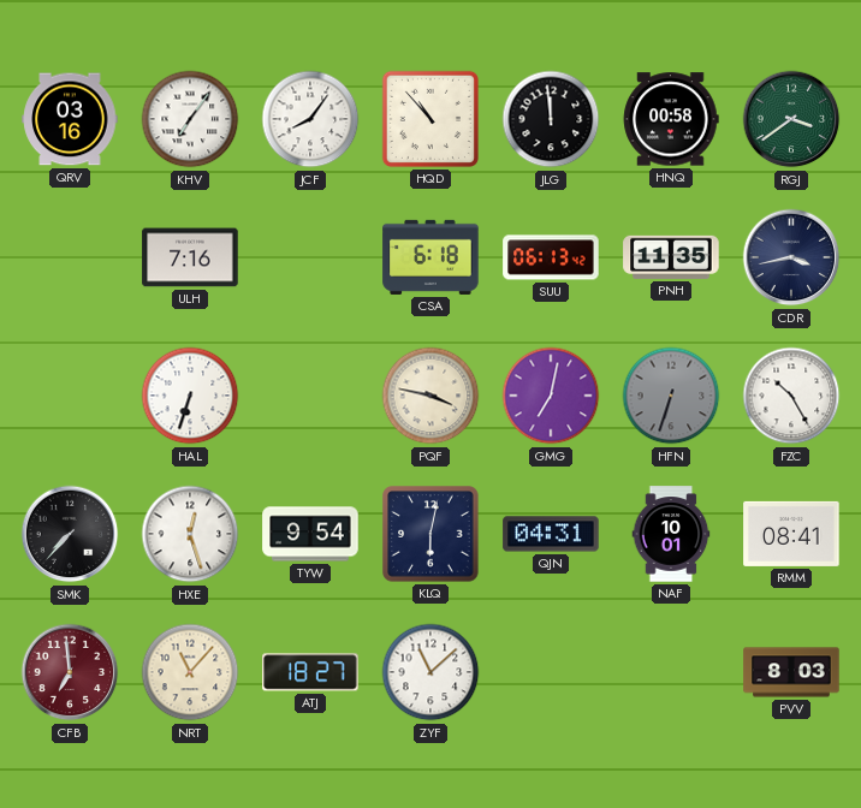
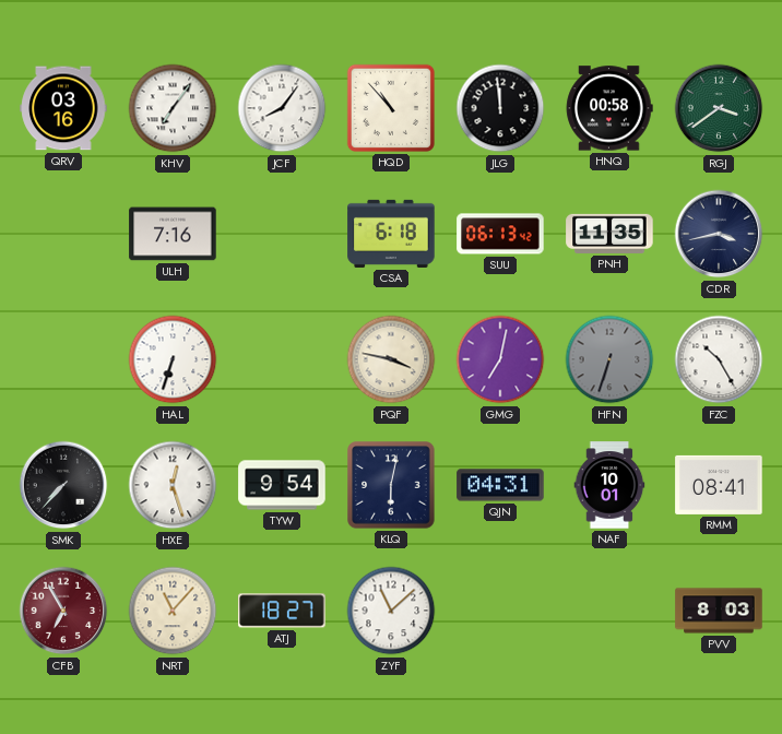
CFB: 6:59 -> 6:55 (63, 611)
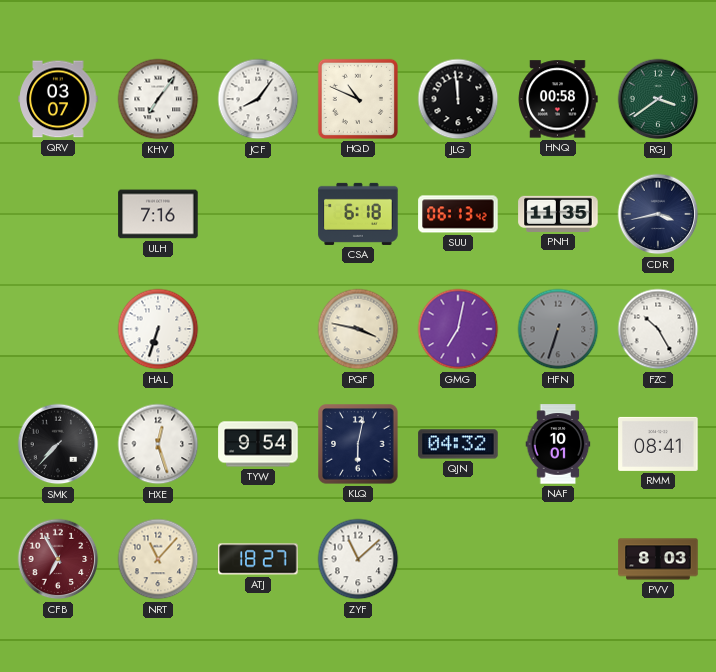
QRV: 03:16 -> 03:07 (58, 99)
HQD: 10:53 -> 10:49 (358, 99)
QJN: 04:31 -> 04:32 (458, 444)
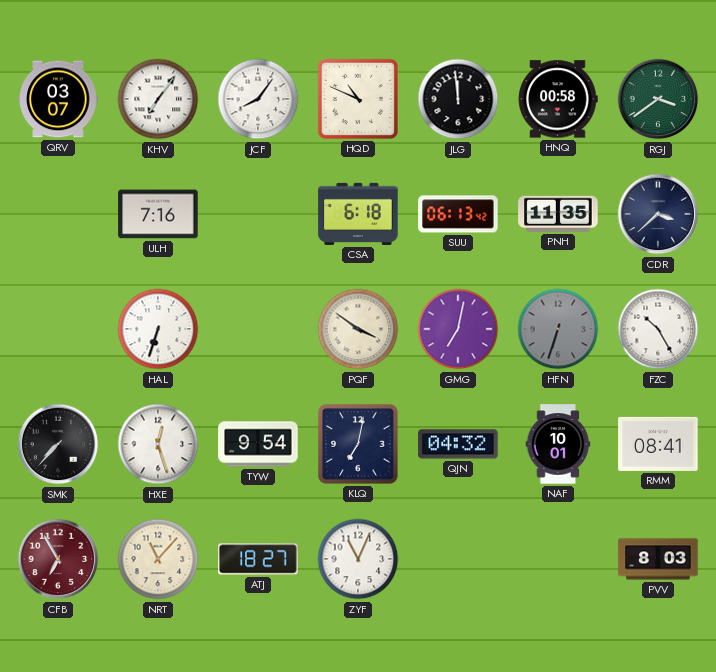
CDR: 3:43 -> 3:38 (658, 214)
PQF: 3:47 -> 3:51 (358, 329)
KLQ: 6:02 -> 7:02 (358, 444)
ZYF: 11:08 -> 11:04 (358, 559)
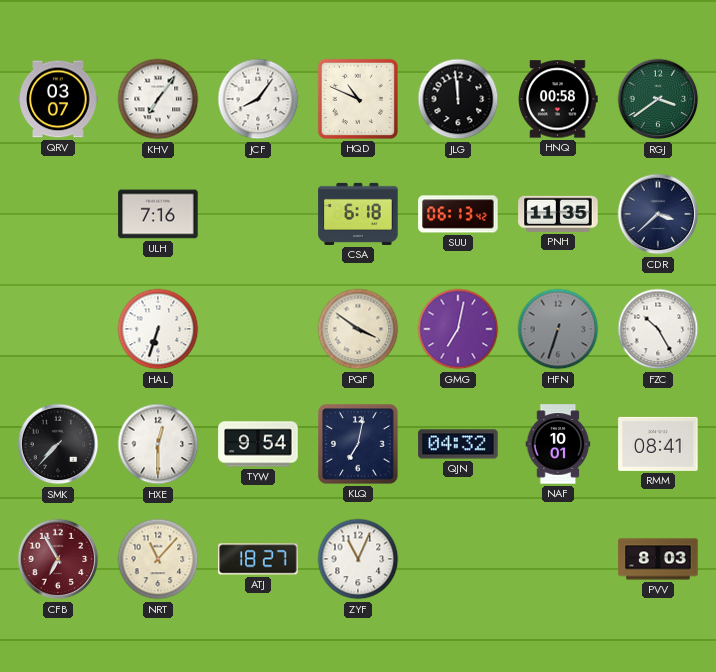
HXE: 12:27 -> 12:30 (158, 444)
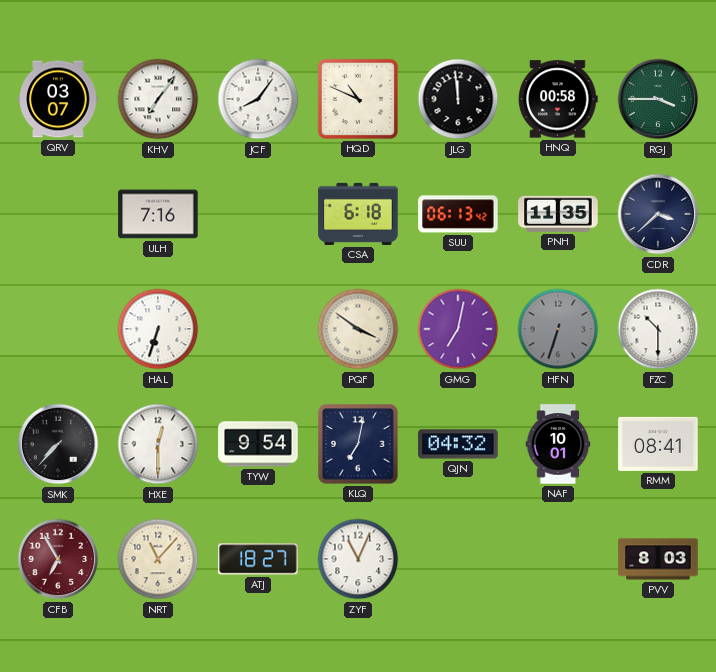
RGJ: 3:39 -> 3:45 (658, 99)
FZC: 10:25 -> 10:30 (658, 329)
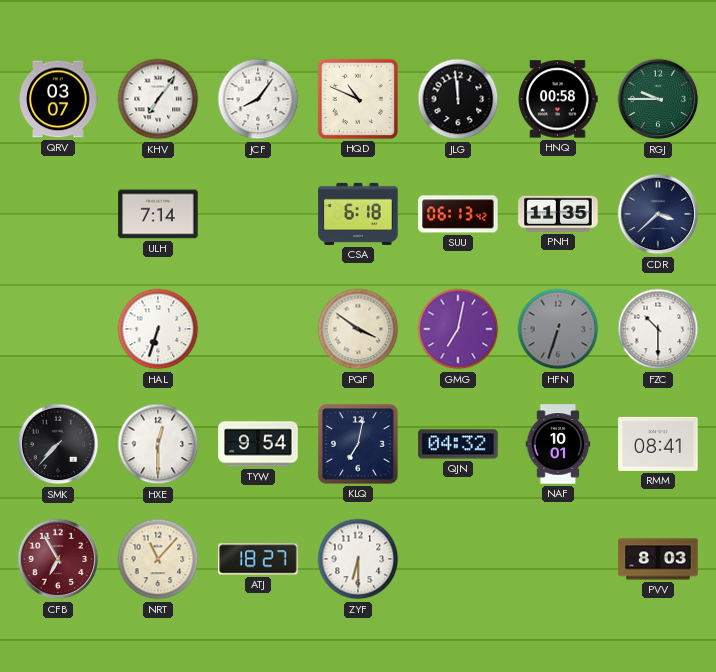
RGJ: 3:45 -> 9:45 (658, 99)
ULH: 7:16 -> 7:14 (158, 214)
ZYF: 11:04 -> 6:30 (358, 559)
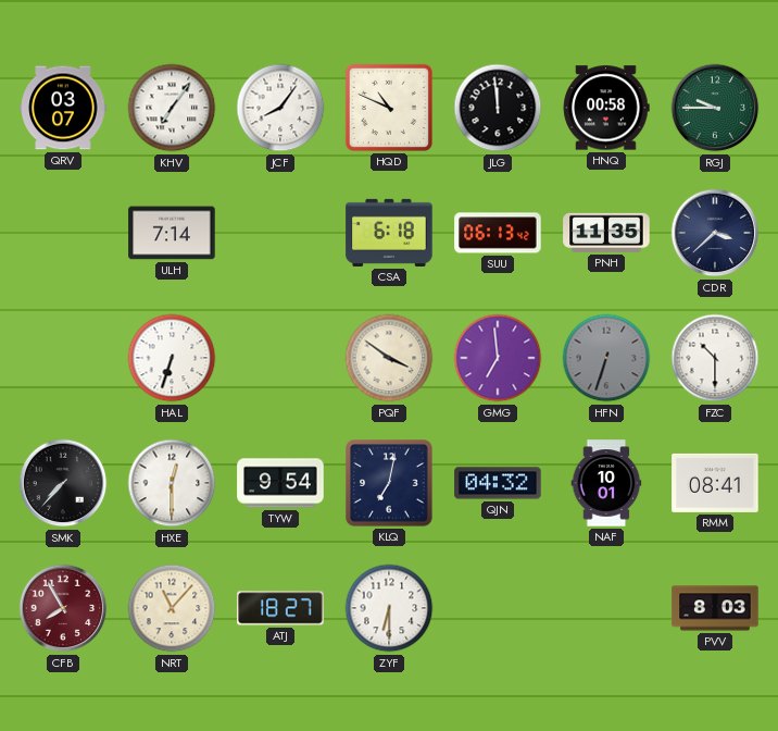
GMG: 7:02 -> 6:59 (498, 358)
CFB: 6:55 -> 7:55 (63, 608)
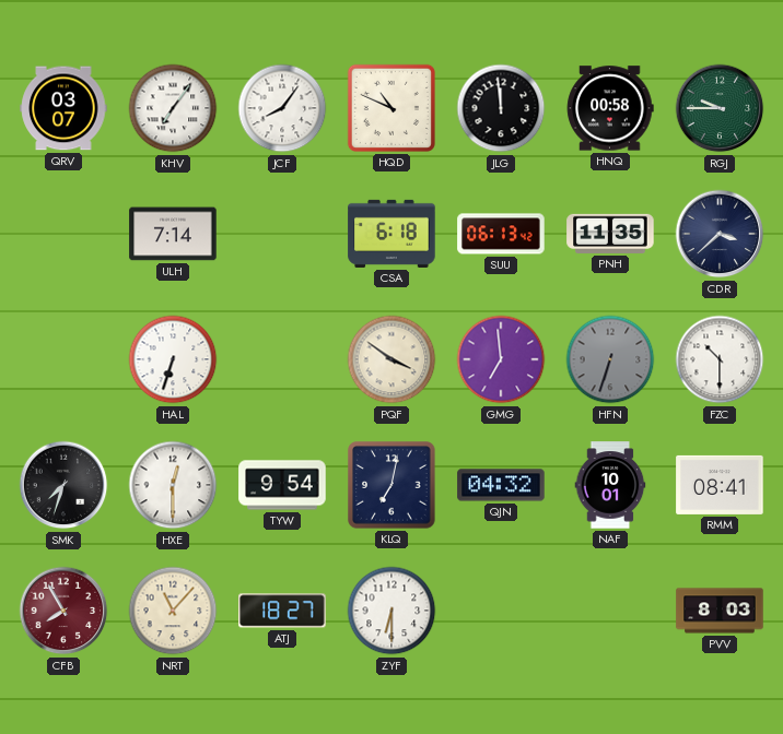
SMK: 7:37 -> 7:33 (63, 485)
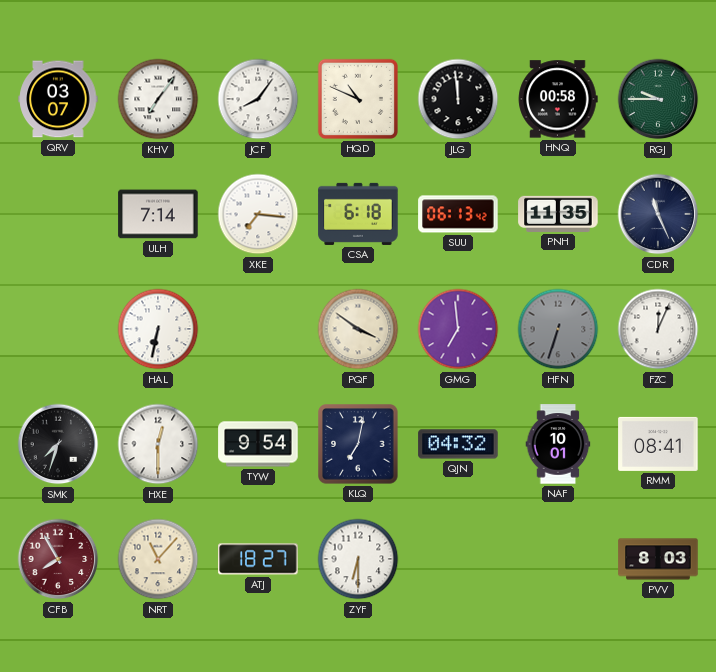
XKE: none -> 7:16 (258, 214)
CDR: 3:38 -> 11:26 (658, 214)
HAL: 6:33 -> 6:32 (158, 329)
FZC: 10:30 -> 12:04 (658, 329)
